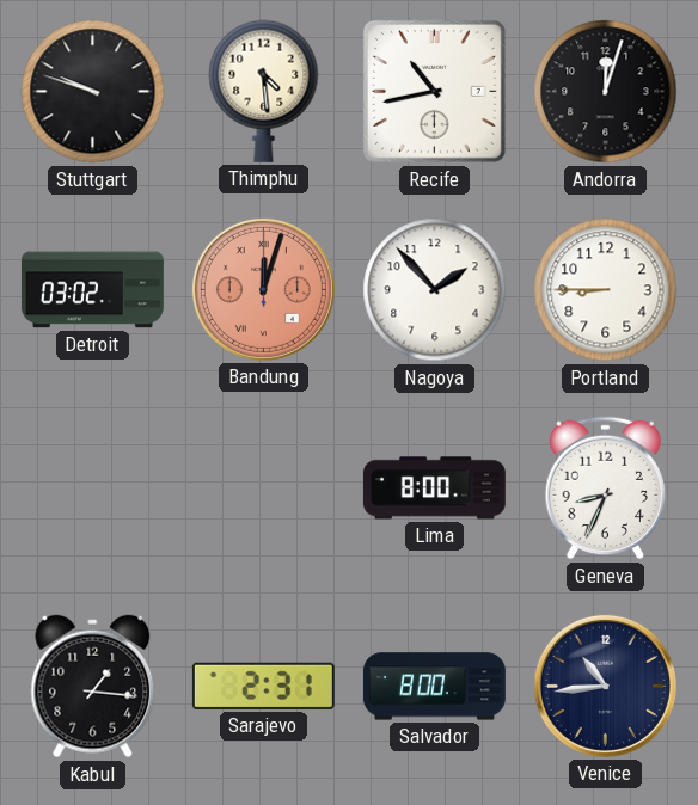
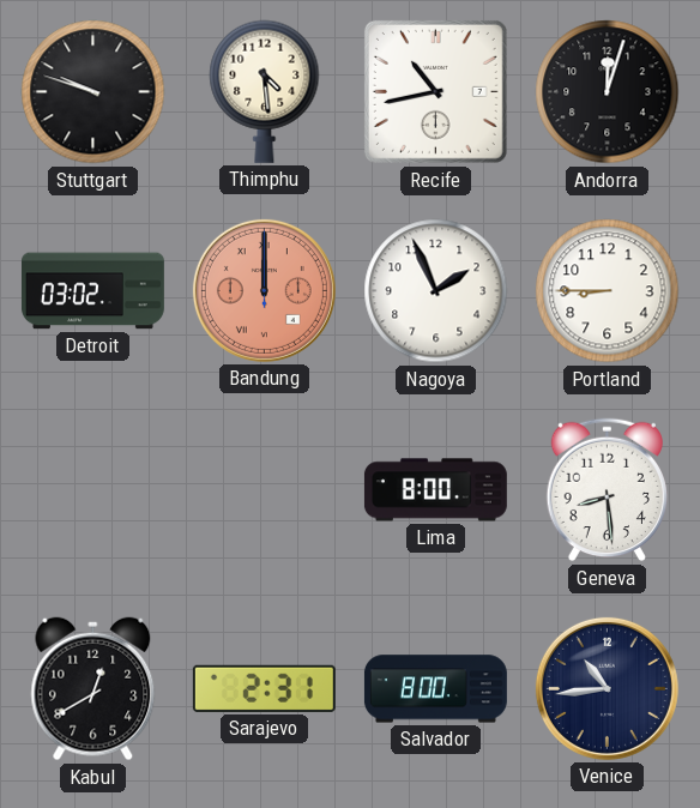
Bandung: 12:03 -> 12:00 (264, 290)
Nagoya: 1:53 -> 1:56 (436, 291)
Geneva: 8:34 -> 8:29 (607, 490)
Kabul: 1:16 -> 12:40 (93, 689)
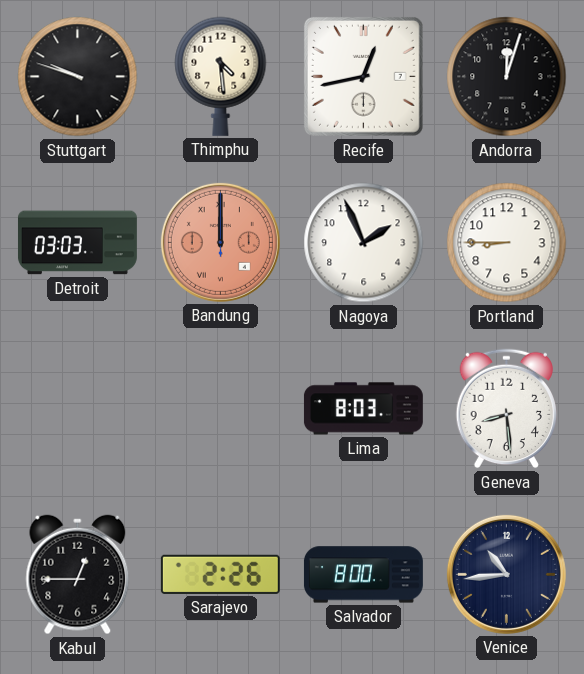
Recife: 10:43 -> 12:43 (363, 76)
Detroit: 03:02 -> 03:03 (77, 243)
Lima: 8:00 -> 8:03 (363, 409)
Kabul: 12:40 -> 12:45 (78, 575)
Sarajevo: 2:31 -> 2:26 (220, 574)
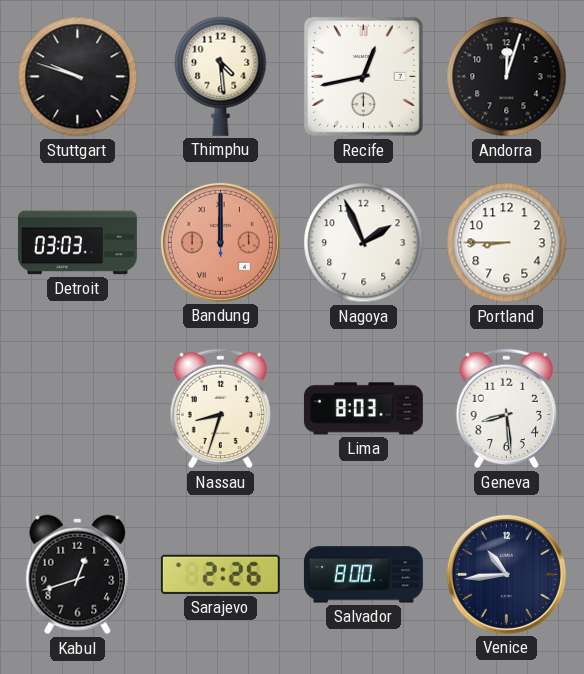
Nassau: none -> 8:33 (220, 409)
Kabul: 12:45 -> 12:42 (78, 575)
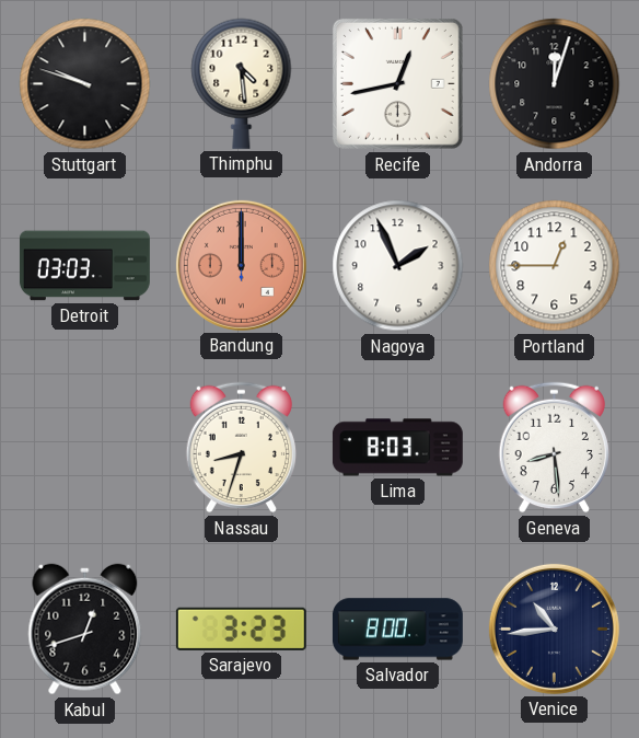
Portland: 8:45 -> 12:45 (555, 266)
Sarajevo: 2:26 -> 3:23 (241, 629)
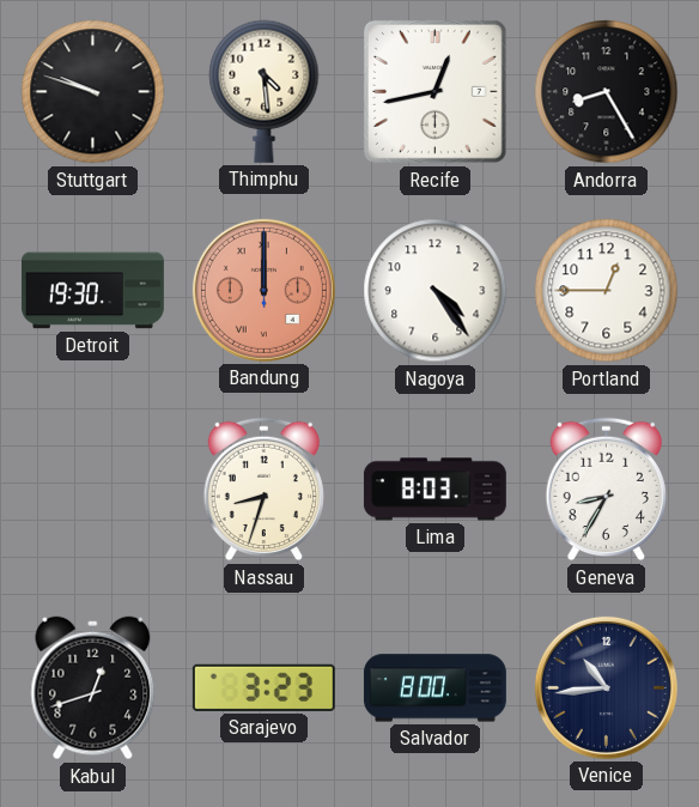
Andorra: 12:03 -> 8:25 (607, 92)
Detroit: 03:03 -> 19:30 (92, 291)
Nagoya: 1:56 -> 4:24 (436, 291)
Geneva: 8:29 -> 8:35 (606, 490)
